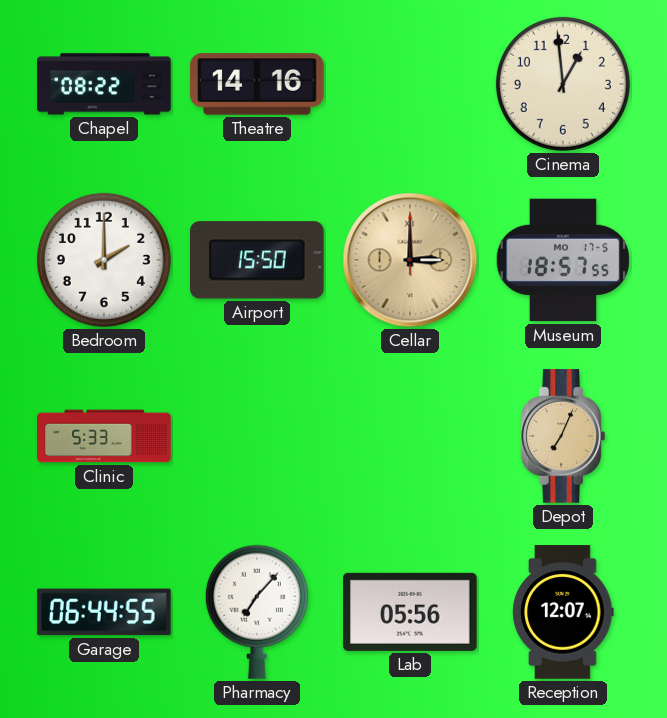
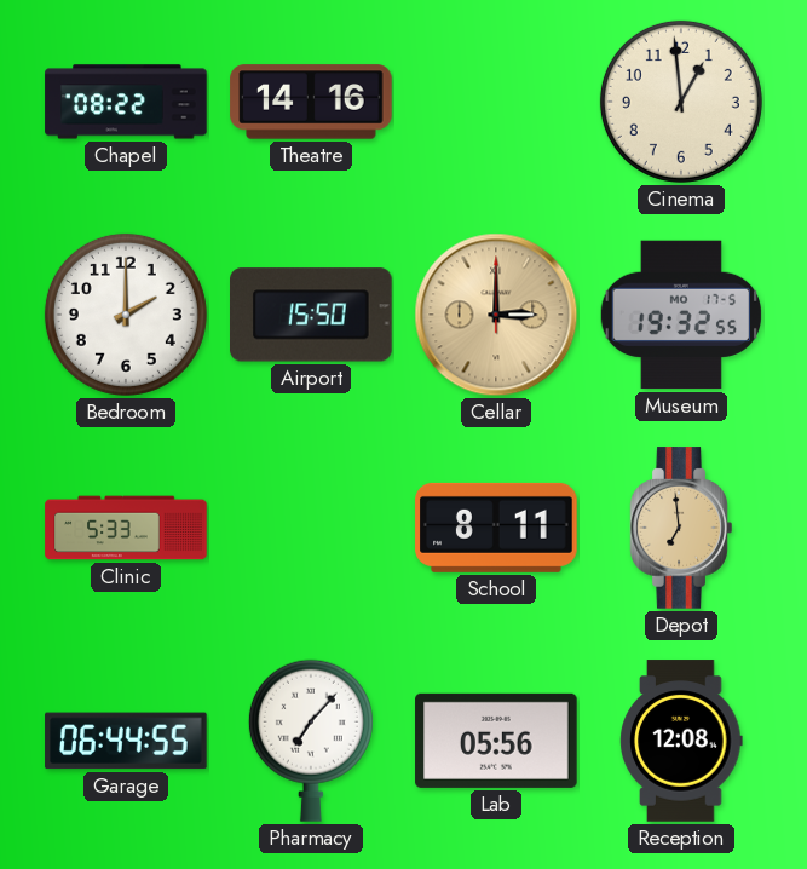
Museum: 18:57 -> 19:32 (681, 315)
School: none -> 8:11 (496, 528)
Depot: 7:04 -> 6:59 (681, 528)
Reception: 12:07 -> 12:08 (681, 741)
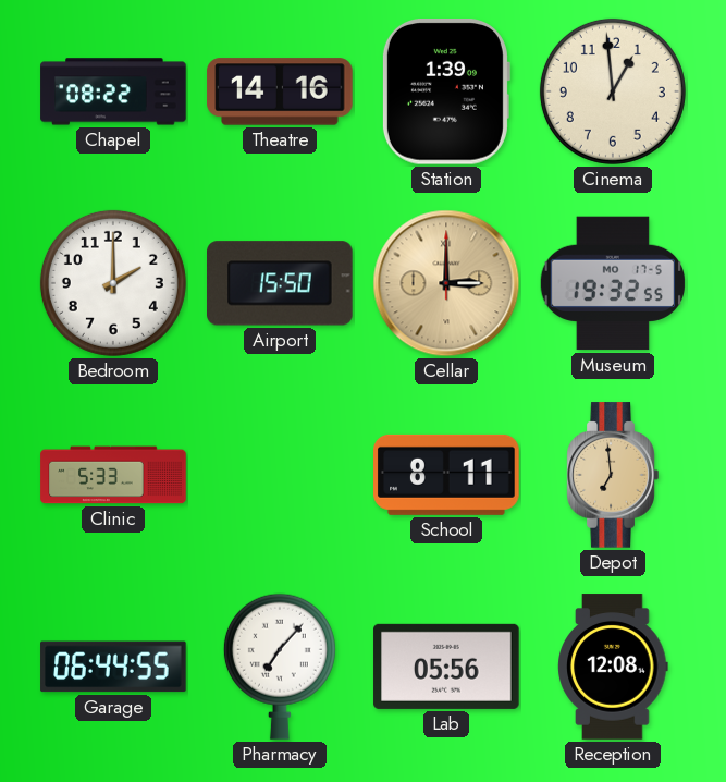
Station: none -> 1:39 (445, 93)
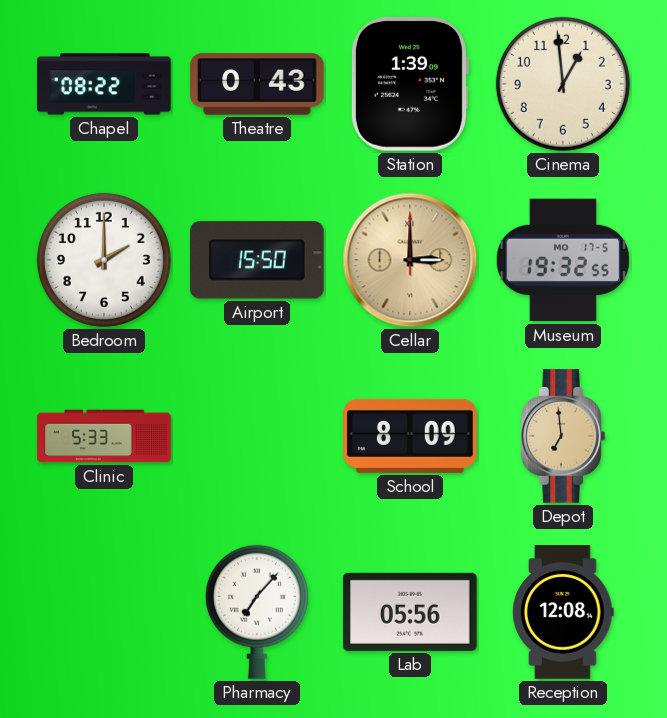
Theatre: 14:16 -> 0:43 (257, 84)
School: 8:11 -> 8:09 (410, 436)
Garage: 06:44 -> none (113, 667)
